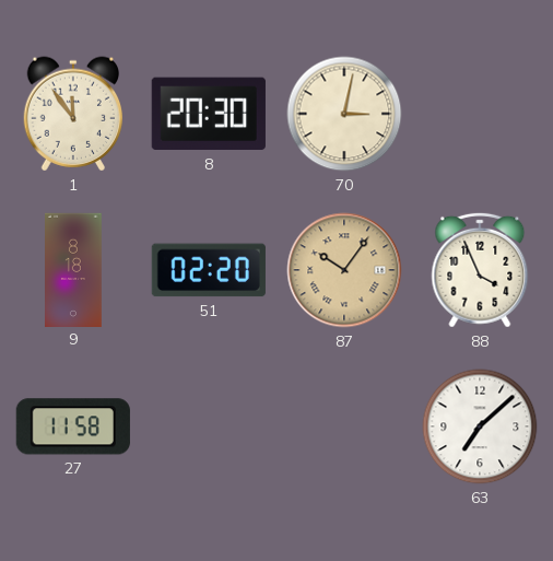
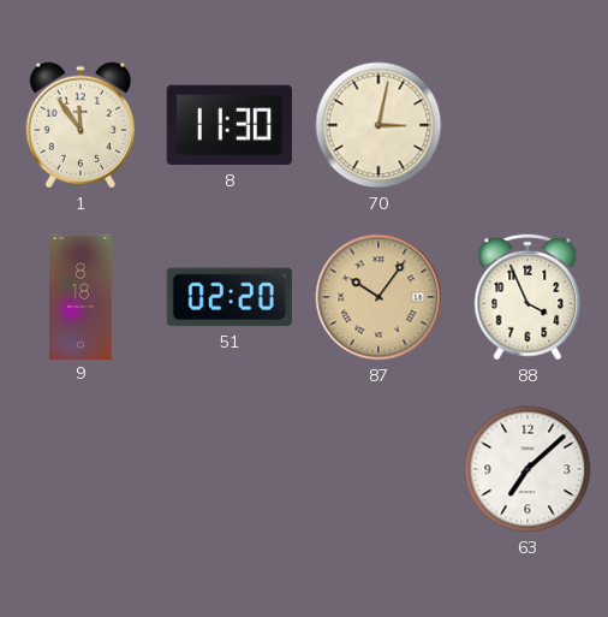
8: 20:30 -> 11:30 (230, 125)
27: 11:58 -> none (73, 426)
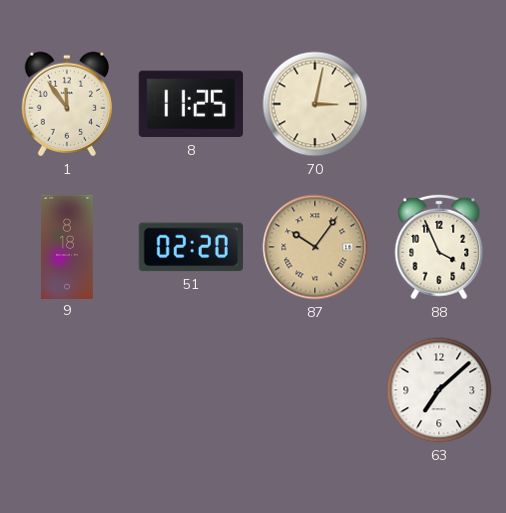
8: 11:30 -> 11:25 (191, 104)
